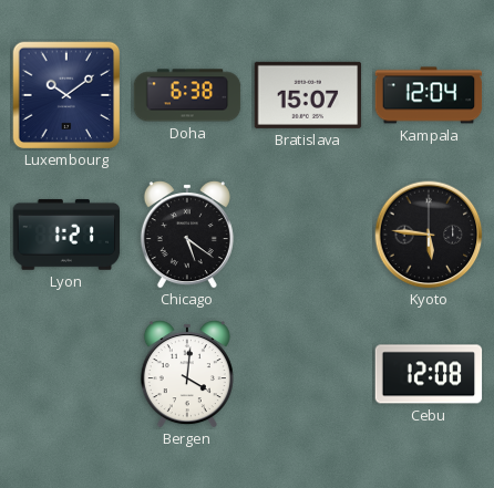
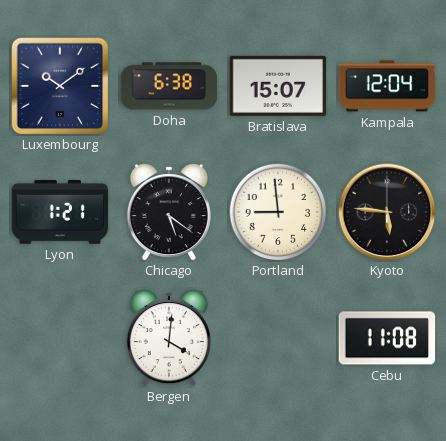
Portland: none -> 8:59 (278, 212)
Cebu: 12:08 -> 11:08 (387, 338)
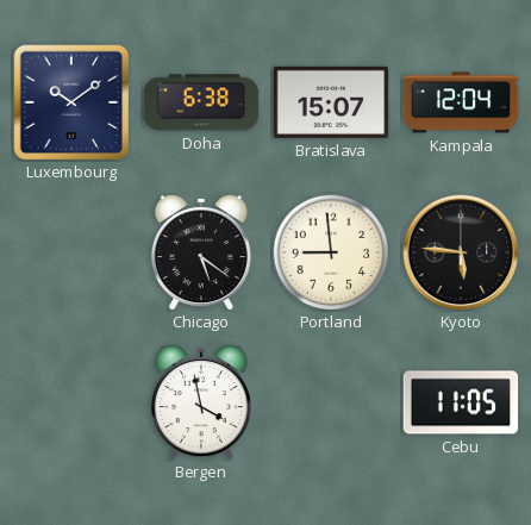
Lyon: 1:21 -> none (60, 212)
Bergen: 4:01 -> 3:58 (201, 404)
Cebu: 11:08 -> 11:05 (461, 402)
